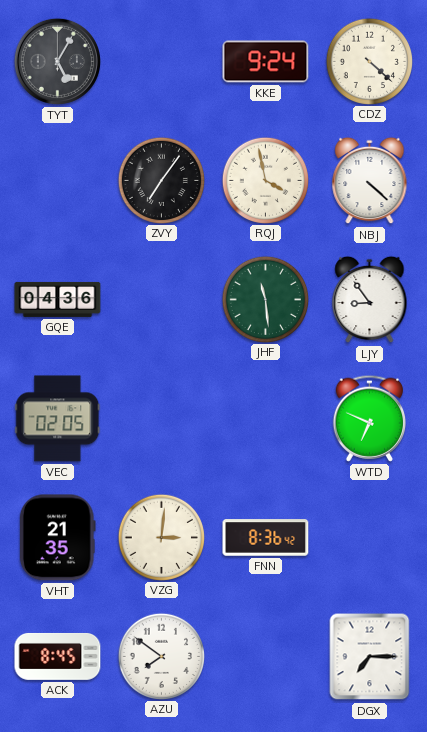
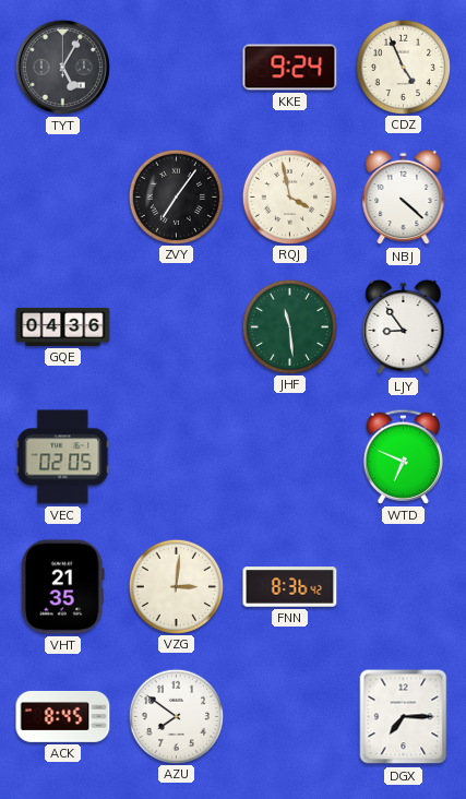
CDZ: 4:22 -> 4:56 (403, 67)
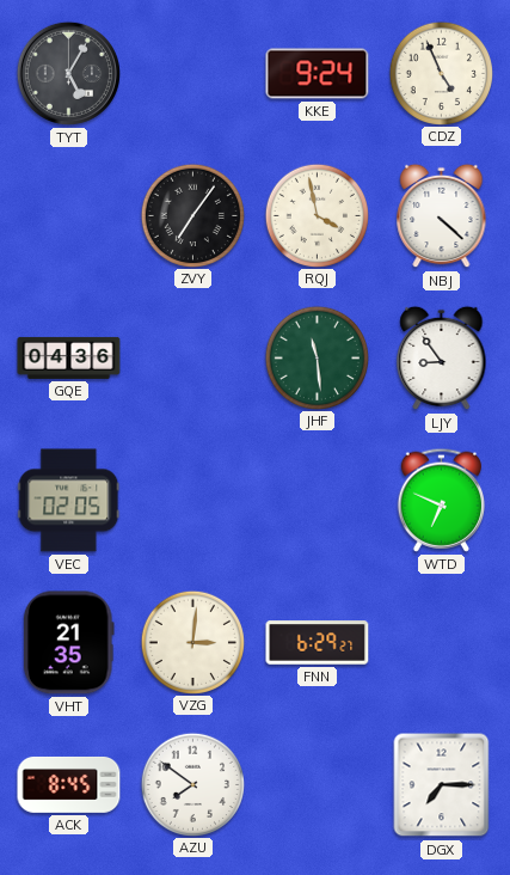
FNN: 8:36 -> 6:29 (318, 643)
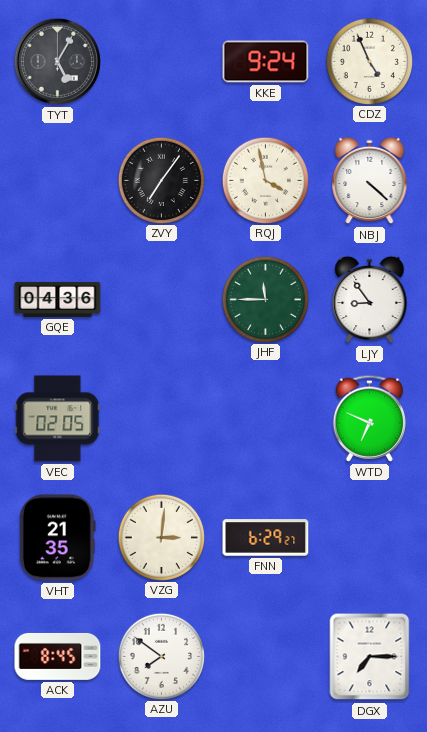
JHF: 11:29 -> 11:45 (265, 299)
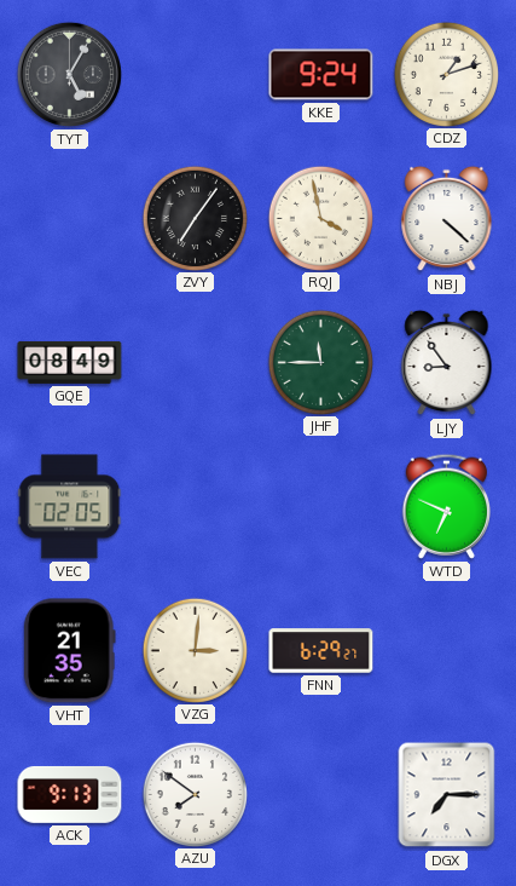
CDZ: 4:56 -> 1:12 (446, 74)
GQE: 04:36 -> 08:49 (70, 362)
ACK: 8:45 -> 9:13 (70, 795)
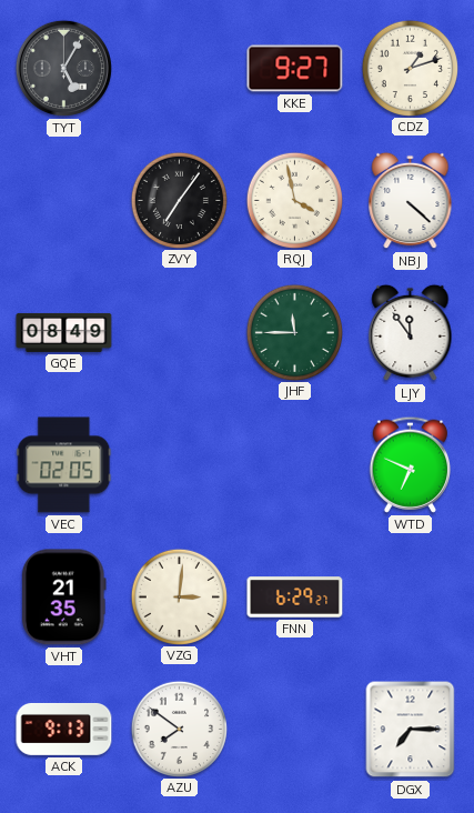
KKE: 9:24 -> 9:27 (295, 69)
LJY: 8:54 -> 11:54 (411, 333)
